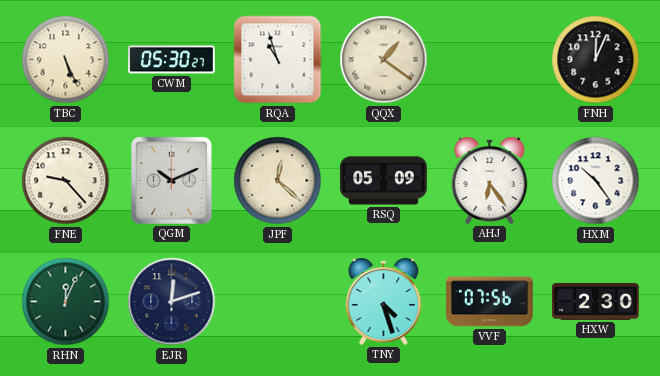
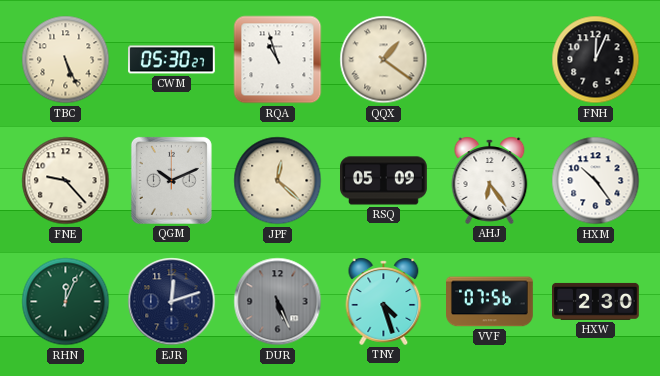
DUR: none -> 5:26 (278, 302)
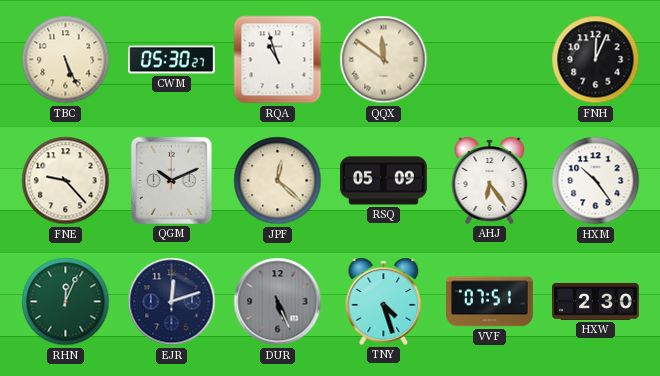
QQX: 1:21 -> 11:51 (384, 60)
VVF: 07:56 -> 07:51 (490, 302)
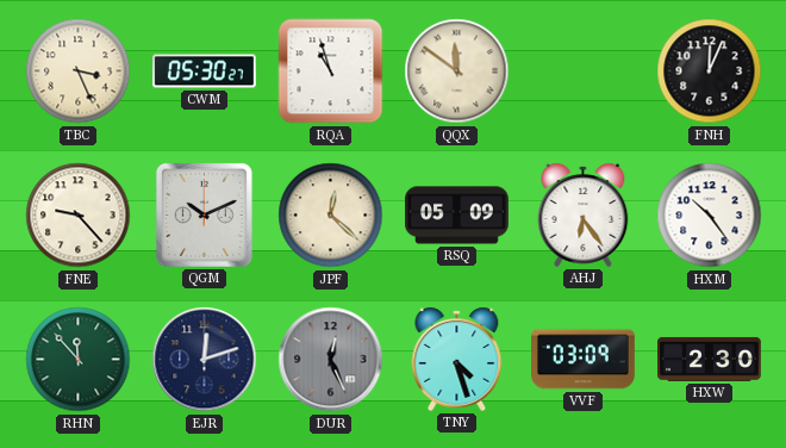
TBC: 5:26 -> 3:26 (79, 71)
RHN: 12:04 -> 11:53 (79, 360)
DUR: 5:26 -> 12:26 (331, 360)
VVF: 07:51 -> 03:09 (584, 360)
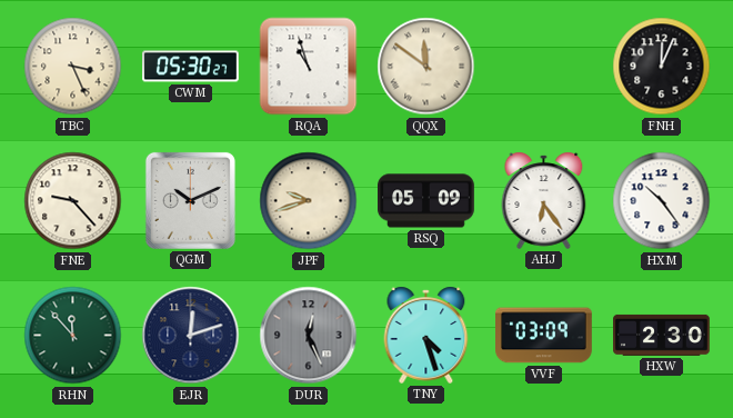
JPF: 12:22 -> 9:42 (309, 201)
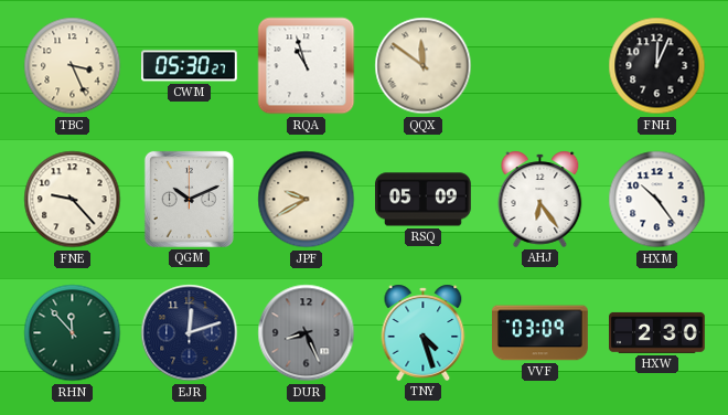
JPF: 9:42 -> 9:40 (307, 200)
DUR: 12:26 -> 8:26 (307, 333)
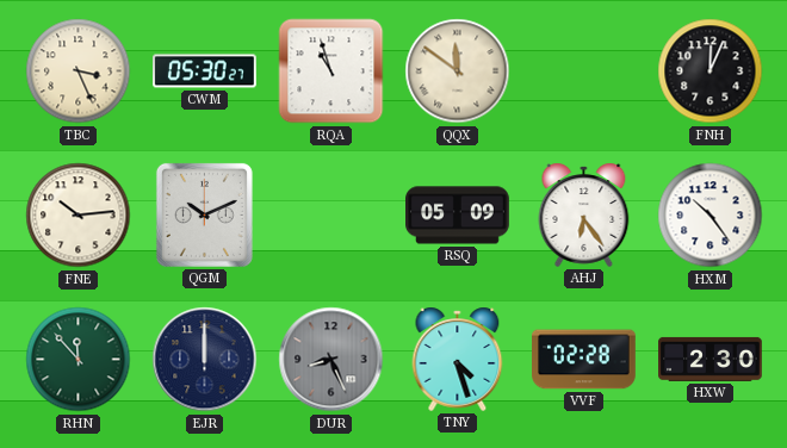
FNE: 9:23 -> 10:14 (79, 216)
JPF: 9:40 -> none (307, 200)
EJR: 12:12 -> 12:00 (205, 360)
VVF: 03:09 -> 02:28 (584, 360)
